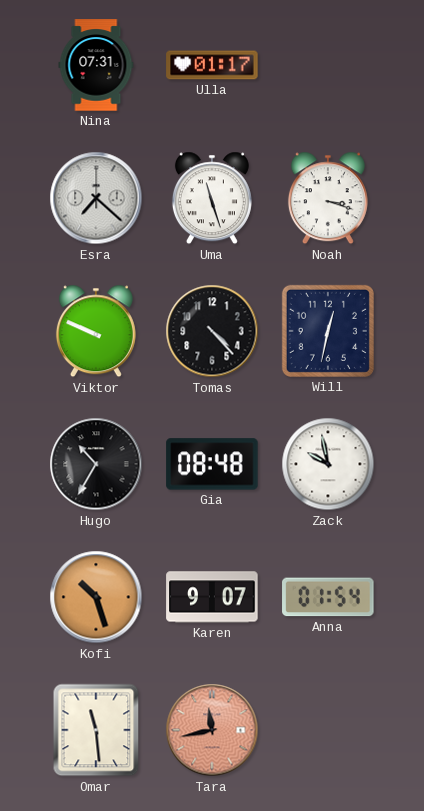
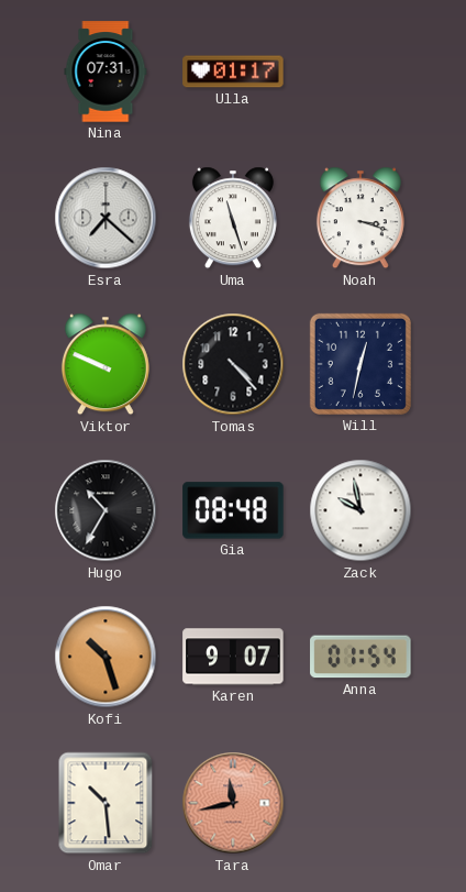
Omar: 11:29 -> 10:29 (106, 803)
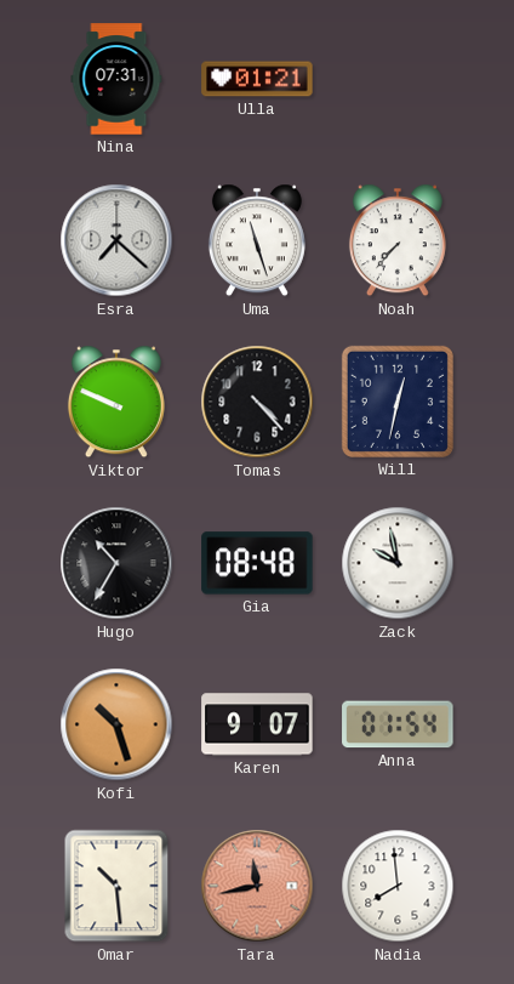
Ulla: 01:17 -> 01:21 (257, 79)
Noah: 3:18 -> 7:37 (398, 240)
Nadia: none -> 7:59 (398, 886)
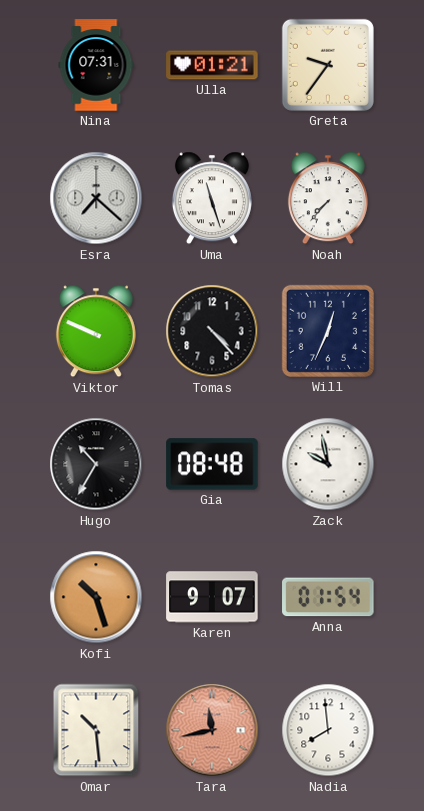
Greta: none -> 9:36 (328, 65)
Will: 12:32 -> 12:34 (328, 331)
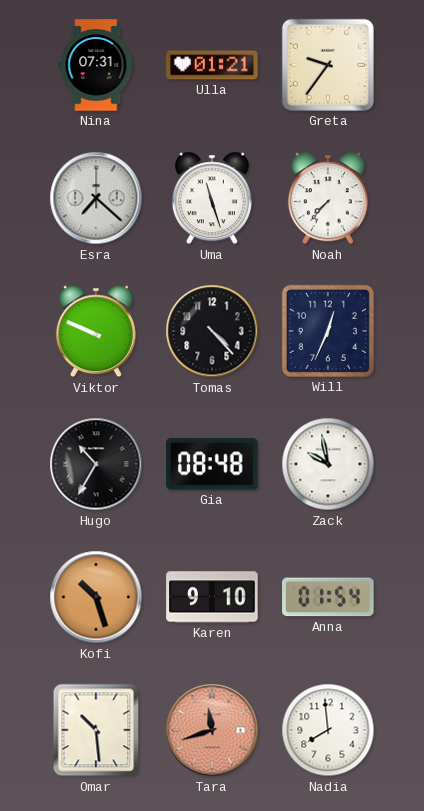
Karen: 9:07 -> 9:10 (212, 597)
Tara: 11:43 -> 11:42 (212, 730)
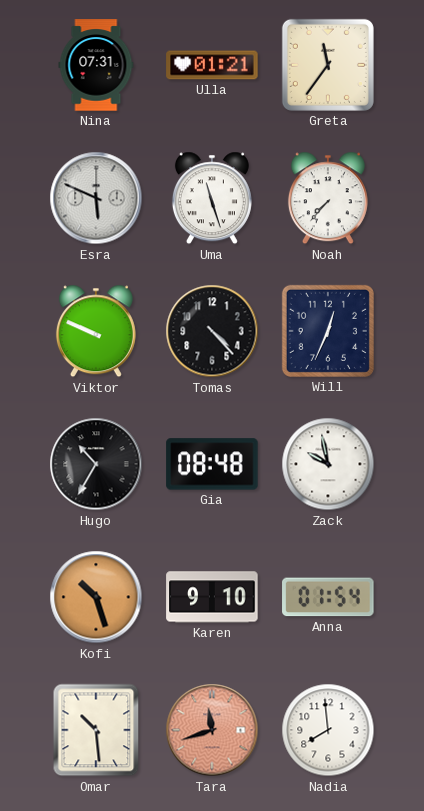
Greta: 9:36 -> 11:36 (328, 65)
Esra: 7:22 -> 5:49 (96, 198)
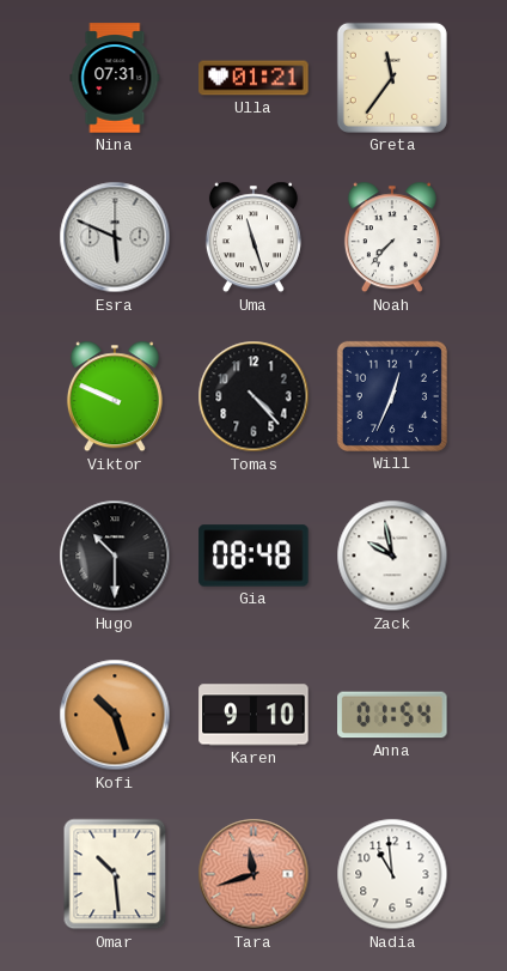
Hugo: 10:35 -> 10:30 (115, 556)
Nadia: 7:59 -> 10:59 (392, 874)
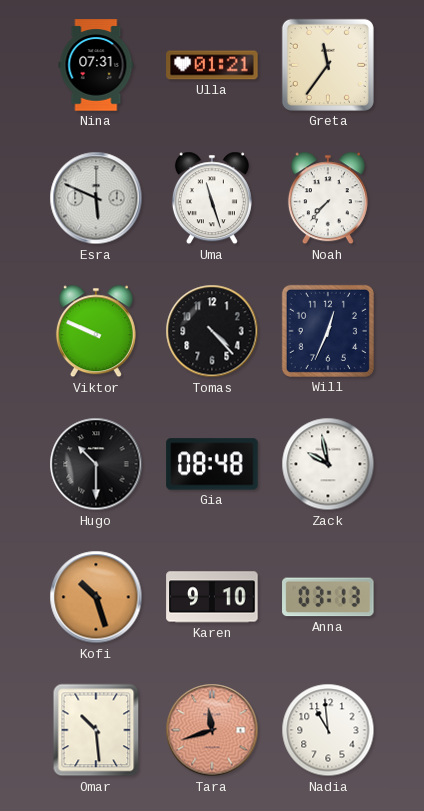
Anna: 01:54 -> 03:13 (328, 597)
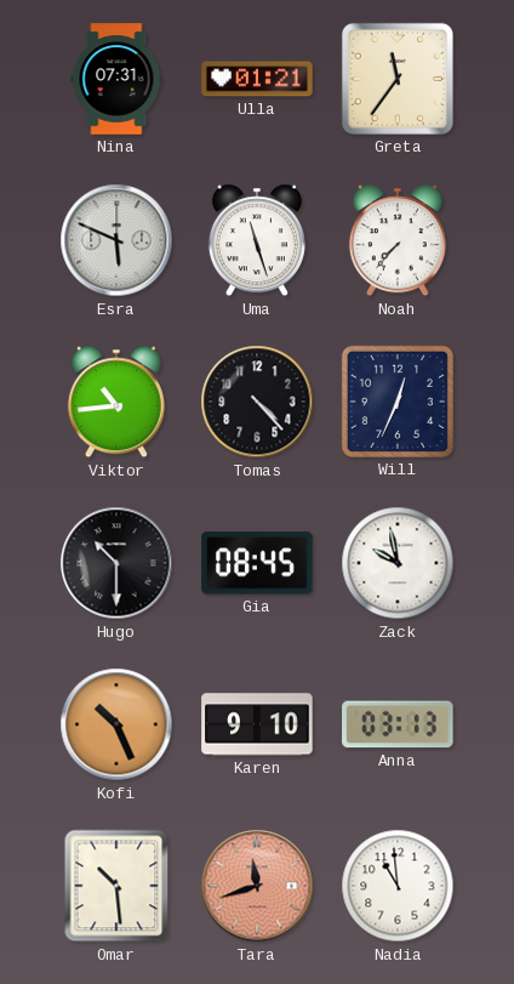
Viktor: 9:49 -> 10:44 (116, 402)
Gia: 08:48 -> 08:45 (257, 563)
Kofi: 10:27 -> 10:26 (116, 724)
